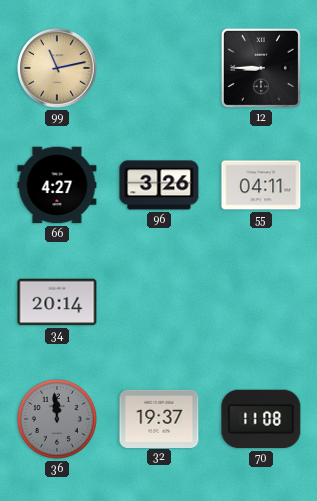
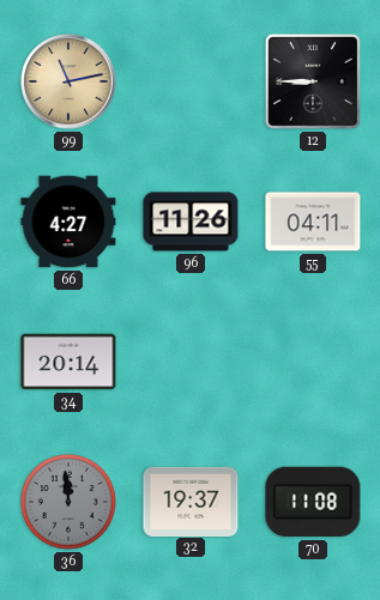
96: 3:26 -> 11:26 (191, 222)
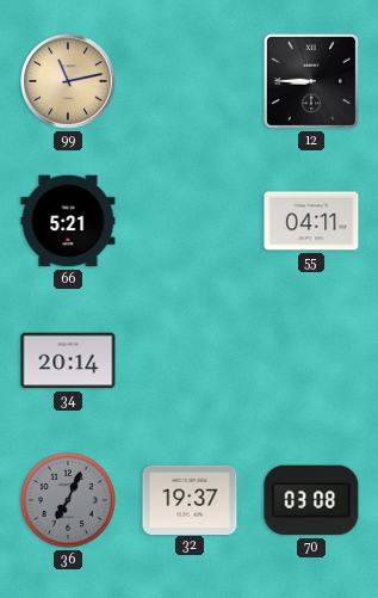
66: 4:27 -> 5:21 (68, 221)
96: 11:26 -> none (191, 222)
36: 11:59 -> 7:04 (69, 501)
70: 11:08 -> 03:08 (311, 500)
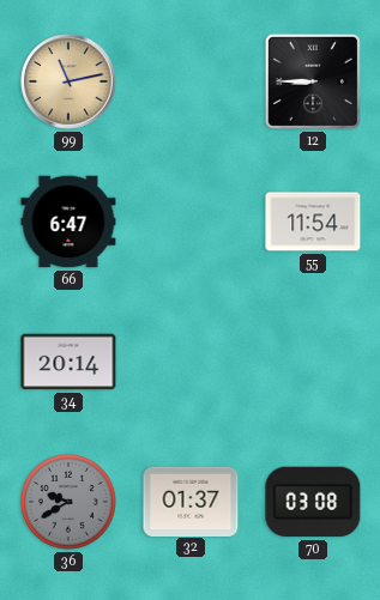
66: 5:21 -> 6:47 (68, 222)
55: 04:11 -> 11:54 (313, 222)
36: 7:04 -> 9:40 (70, 503)
32: 19:37 -> 01:37 (191, 501)
